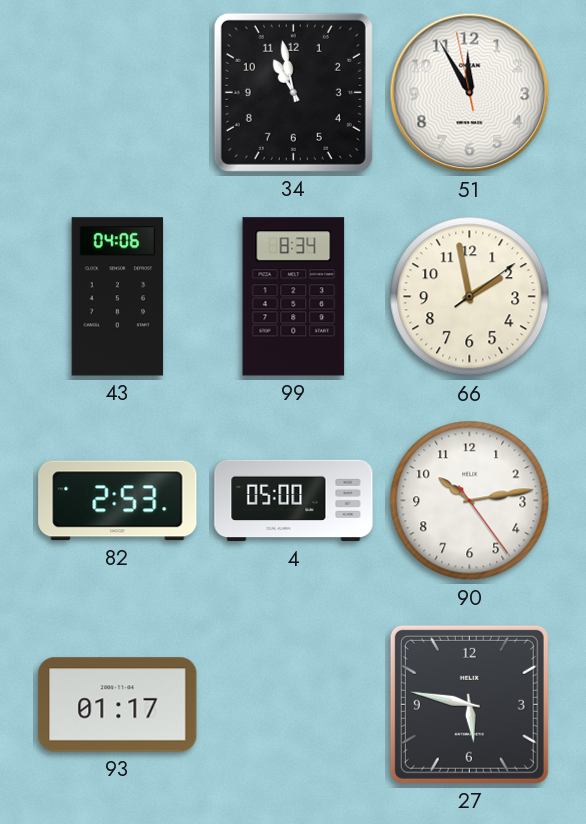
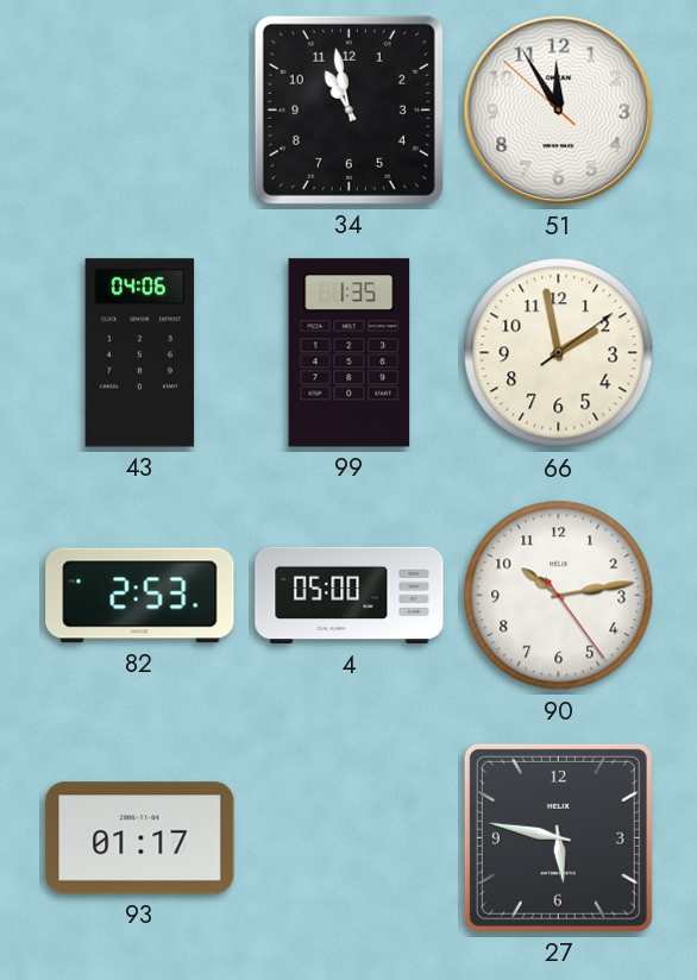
51: 11:54:58 -> 11:54:52 (559, 111)
99: 8:34 -> 1:35 (350, 353)
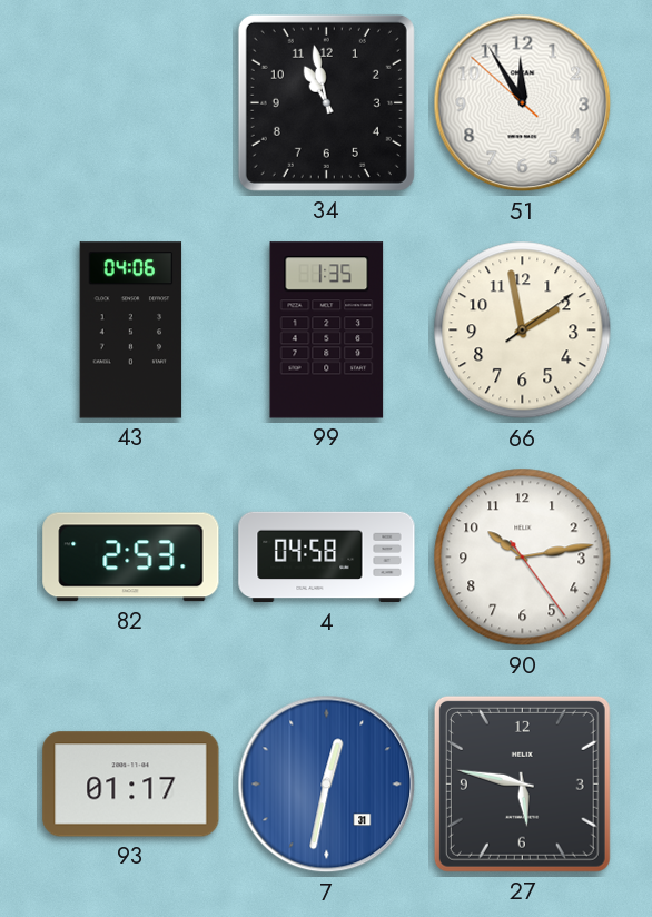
4: 05:00 -> 04:58 (327, 558)
7: none -> 12:32 (327, 785)
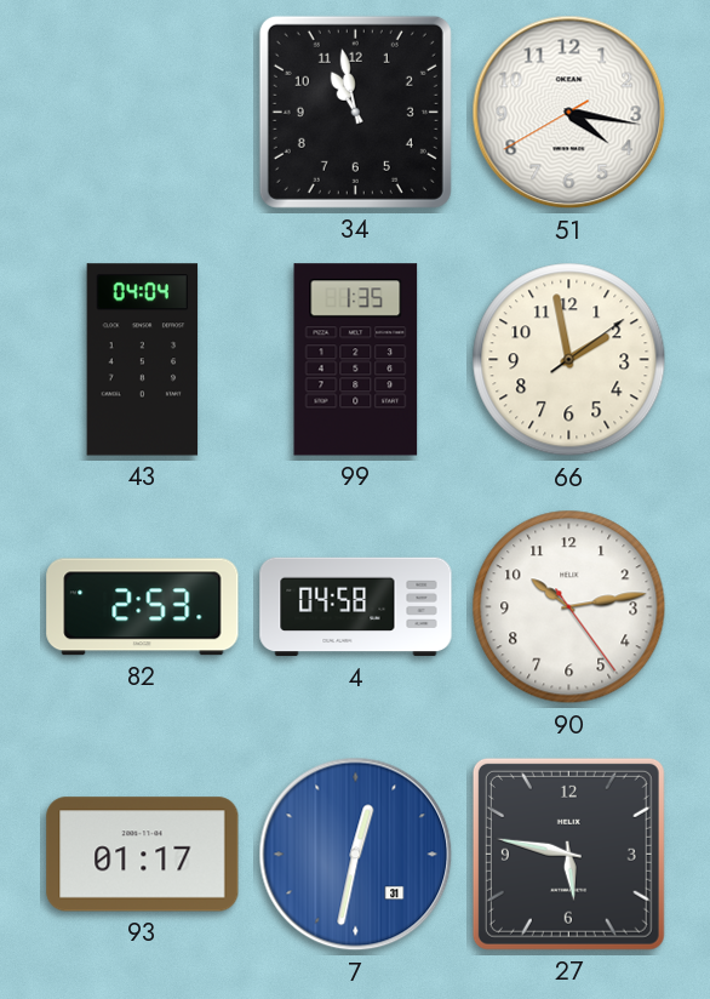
51: 11:54 -> 4:16 (569, 113)
43: 04:06 -> 04:04 (143, 360)
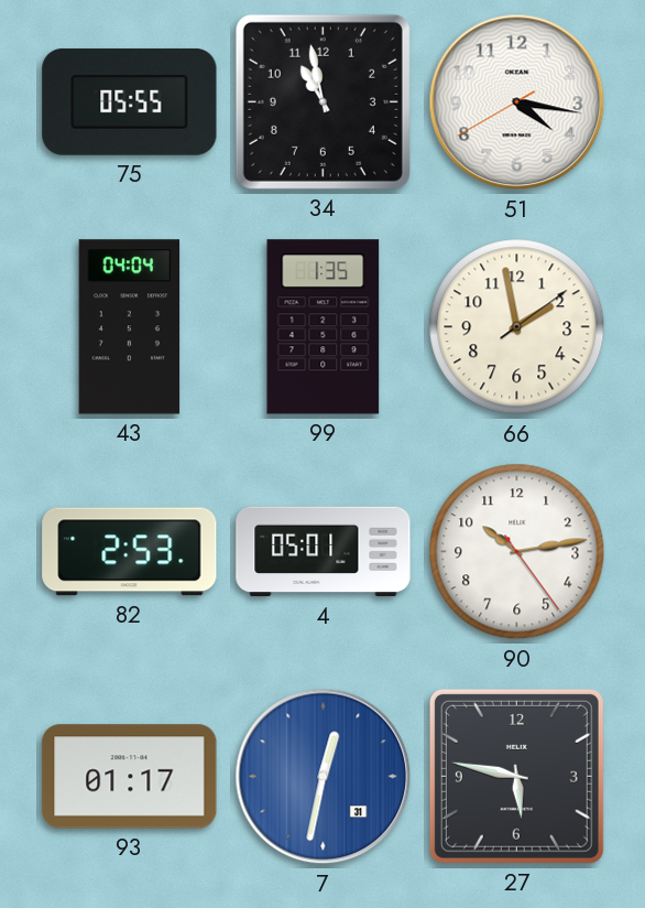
75: none -> 05:55 (130, 101)
4: 04:58 -> 05:01 (324, 552)
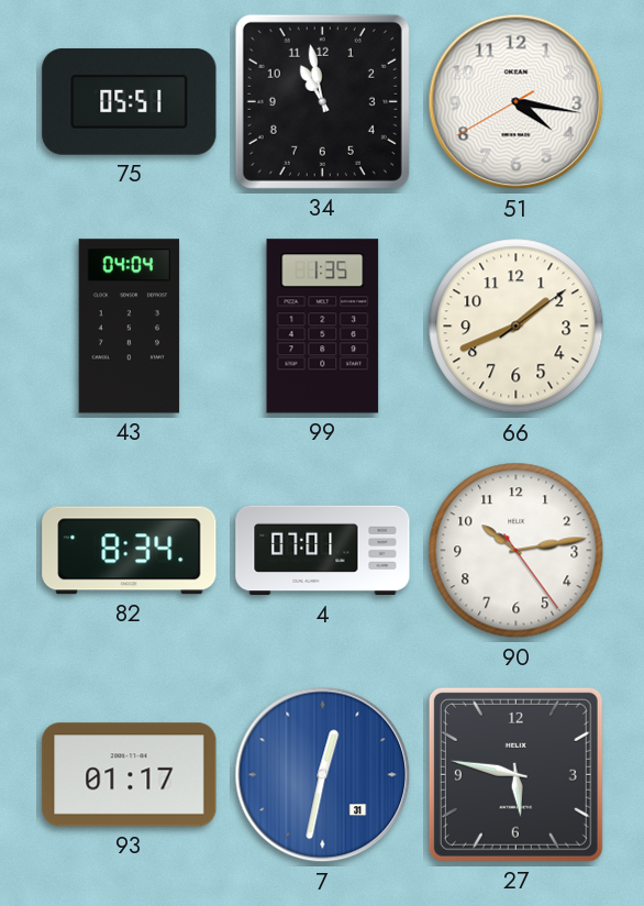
75: 05:55 -> 05:51 (130, 101)
66: 1:58 -> 1:41 (517, 327)
82: 2:53 -> 8:34 (130, 551)
4: 05:01 -> 07:01 (323, 551)
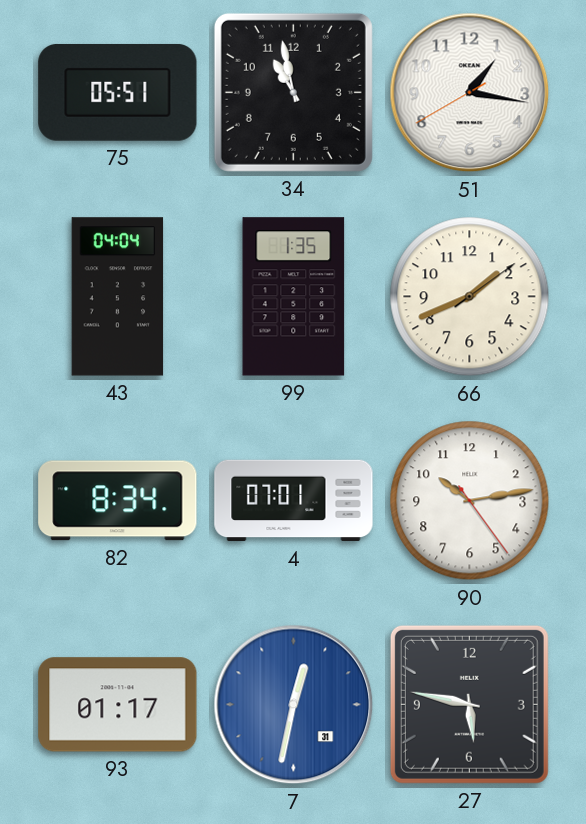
51: 4:16 -> 1:16 (470, 93)
